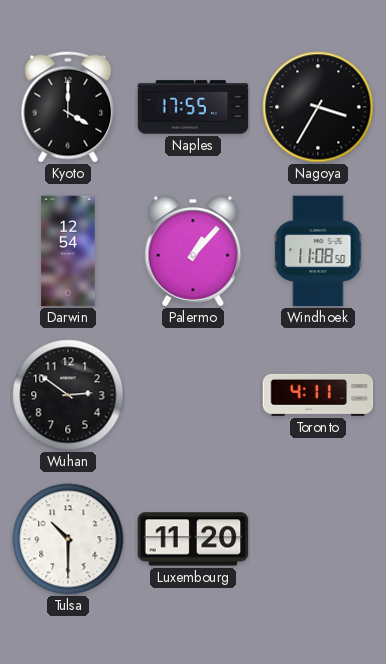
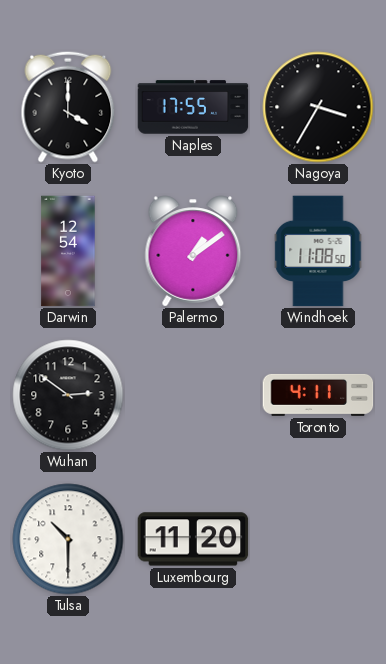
Palermo: 1:07 -> 1:09 (193, 251)
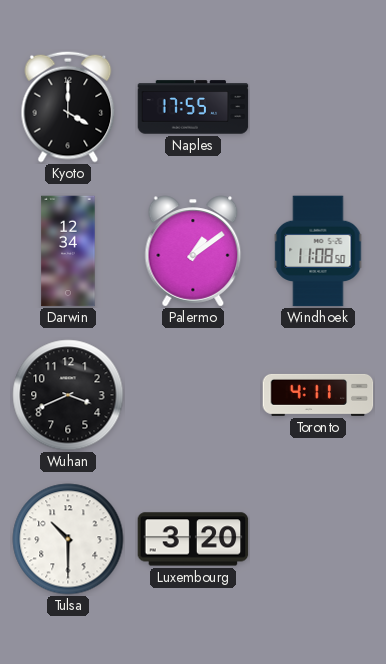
Nagoya: 3:35 -> none (318, 107)
Darwin: 12:54 -> 12:34 (68, 251)
Wuhan: 2:51 -> 3:41 (68, 395)
Luxembourg: 11:20 -> 3:20 (193, 539)
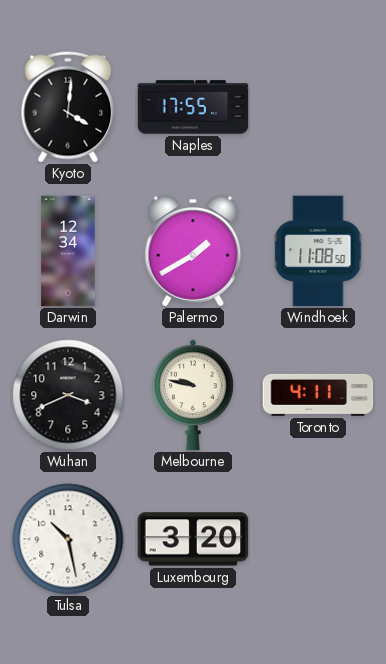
Kyoto: 4:00 -> 4:01 (68, 107)
Palermo: 1:09 -> 1:40 (193, 251)
Melbourne: none -> 9:47 (194, 395)
Tulsa: 10:30 -> 10:28 (68, 539)
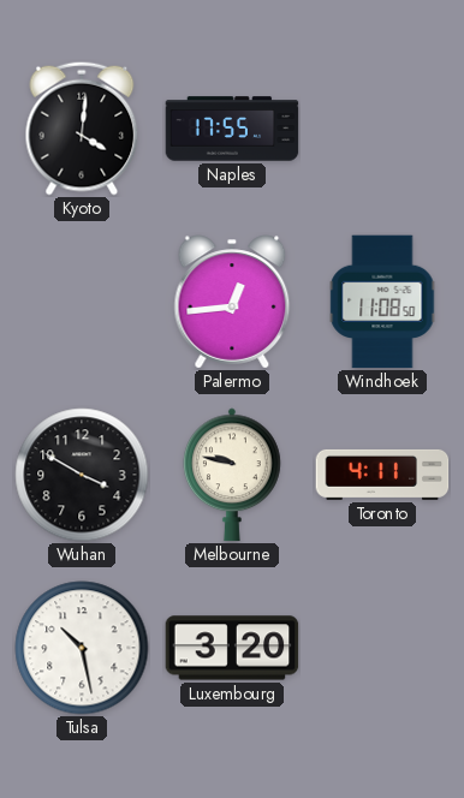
Darwin: 12:34 -> none (68, 251)
Palermo: 1:40 -> 12:44 (232, 302)
Wuhan: 3:41 -> 3:50 (82, 475)
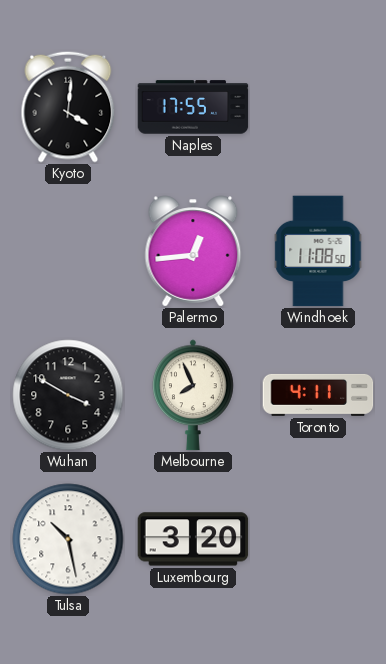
Melbourne: 9:47 -> 7:56 (194, 395)
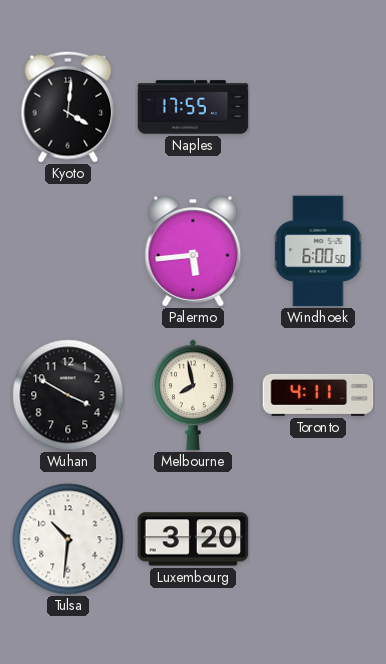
Palermo: 12:44 -> 5:44 (193, 251)
Windhoek: 11:08 -> 6:00 (318, 251)
Melbourne: 7:56 -> 7:58 (194, 395)
Tulsa: 10:28 -> 10:31 (68, 539)
